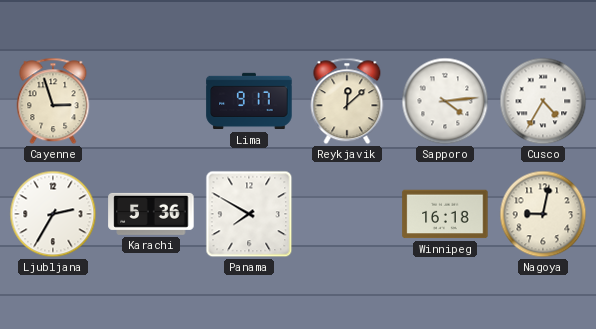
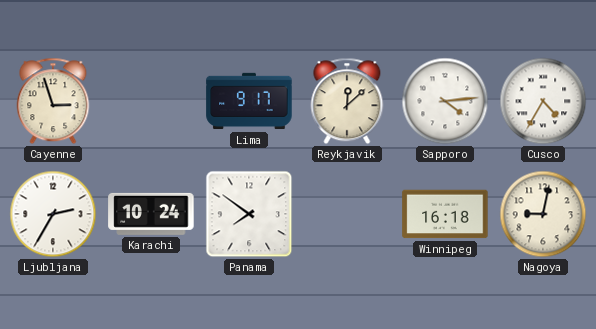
Karachi: 5:36 -> 10:24 (151, 214)
Panama: 7:50 -> 7:51 (249, 214)
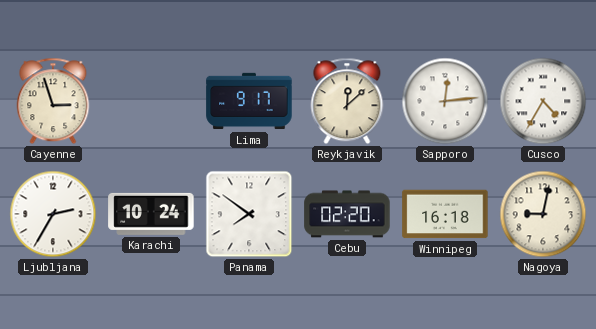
Sapporo: 4:14 -> 12:14 (445, 101)
Cebu: none -> 02:20 (347, 214)
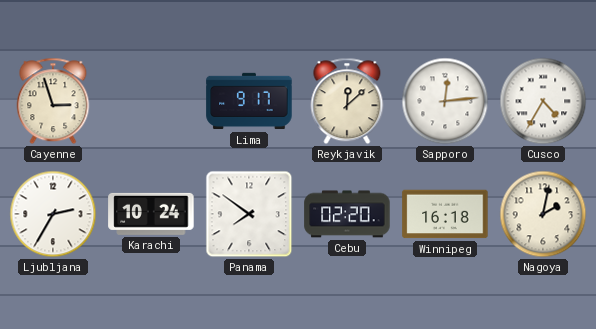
Nagoya: 9:02 -> 2:02 (543, 214)
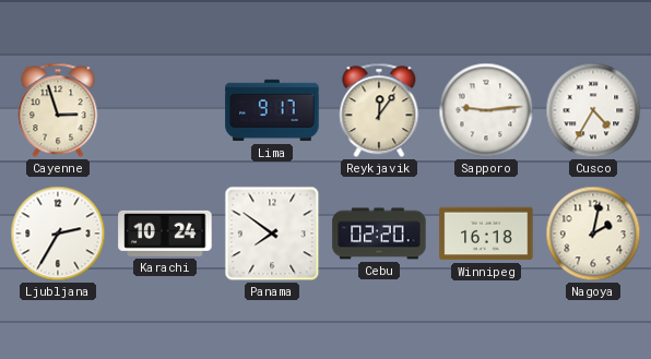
Reykjavik: 12:08 -> 12:06 (379, 110)
Sapporo: 12:14 -> 9:14 (486, 110)
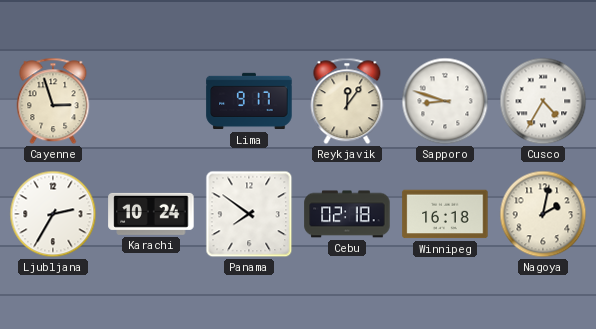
Sapporo: 9:14 -> 8:48 (445, 101)
Cebu: 02:20 -> 02:18 (347, 214)
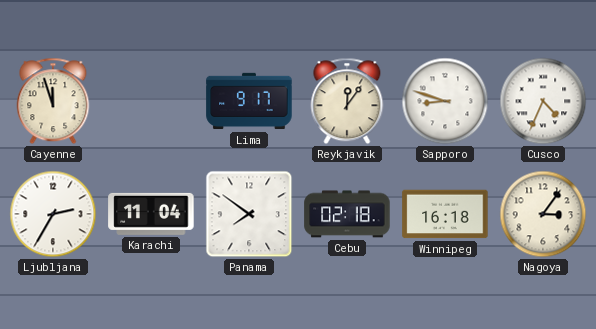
Cayenne: 2:57 -> 11:57 (53, 101)
Cusco: 4:35 -> 4:34 (543, 101)
Karachi: 10:24 -> 11:04 (151, 214)
Nagoya: 2:02 -> 3:06 (543, 214)
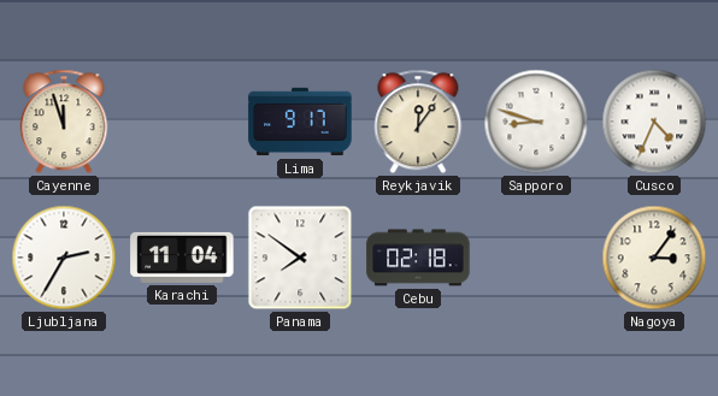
Winnipeg: 16:18 -> none (445, 214)
